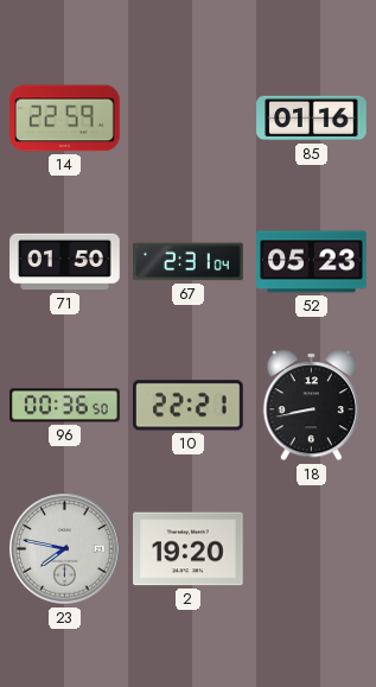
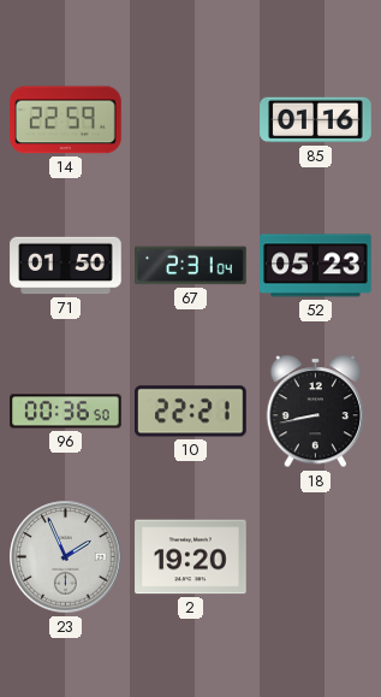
23: 7:47 -> 1:56 (66, 557)
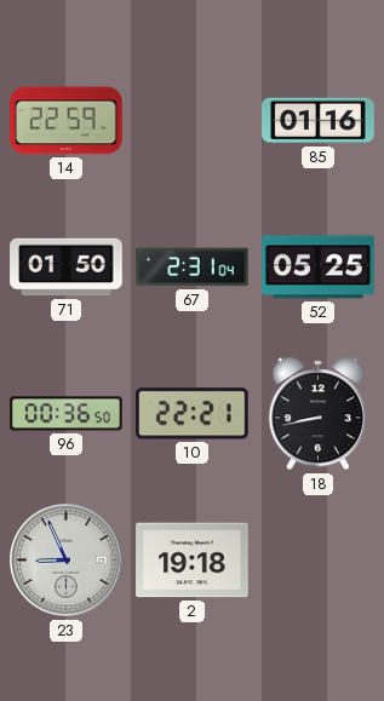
52: 05:23 -> 05:25 (319, 268)
23: 1:56 -> 8:56 (67, 561)
2: 19:20 -> 19:18 (193, 561)
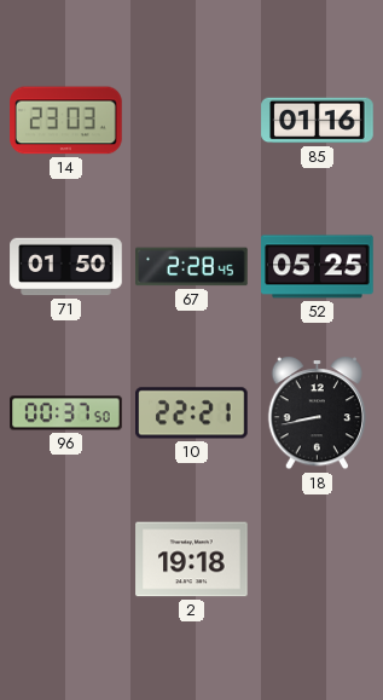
14: 22:59 -> 23:03 (66, 121)
67: 2:31 -> 2:28 (192, 267)
96: 00:36 -> 00:37 (66, 413)
23: 8:56 -> none (67, 561)
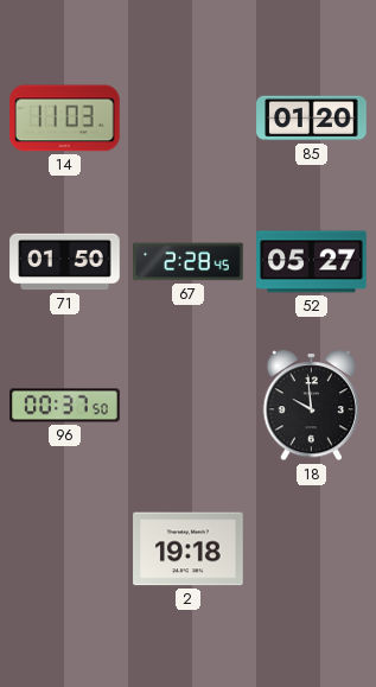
14: 23:03 -> 11:03 (65, 119)
85: 01:16 -> 01:20 (312, 119)
52: 05:25 -> 05:27 (312, 262)
10: 22:21 -> none (192, 413)
18: 8:43 -> 9:59 (312, 406)
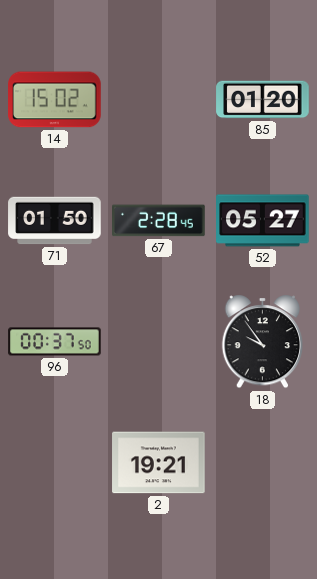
14: 11:03 -> 15:02 (55, 100)
18: 9:59 -> 9:54 (263, 342)
2: 19:18 -> 19:21 (159, 463)
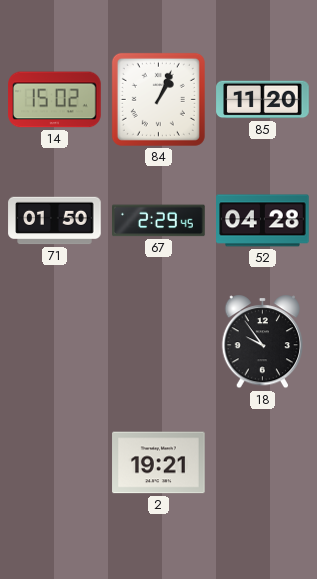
84: none -> 1:04 (158, 99)
85: 01:20 -> 11:20 (263, 100)
67: 2:28 -> 2:29 (159, 221)
52: 05:27 -> 04:28 (263, 221)
96: 00:37 -> none (55, 342)
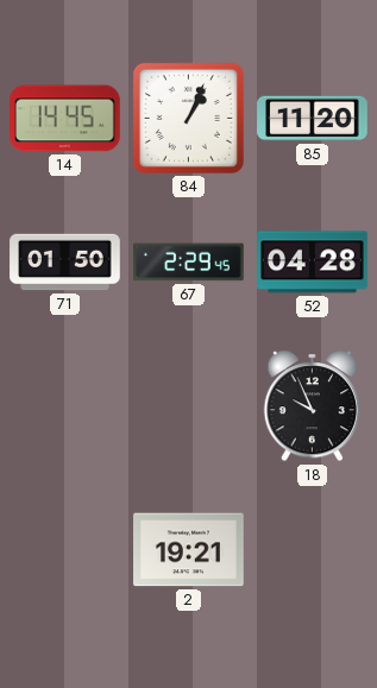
14: 15:02 -> 14:45 (65, 119)
18: 9:54 -> 9:56 (313, 406)
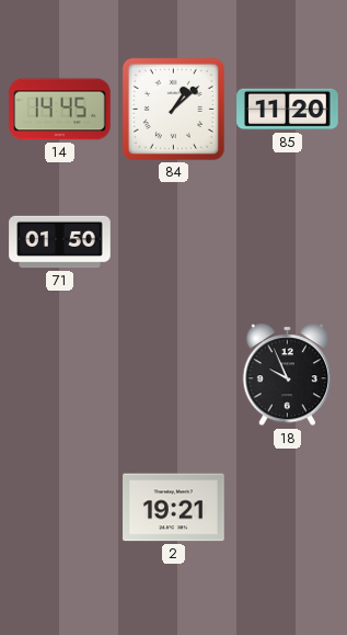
84: 1:04 -> 1:08 (173, 109)
67: 2:29 -> none (189, 263)
52: 04:28 -> none (313, 263)
